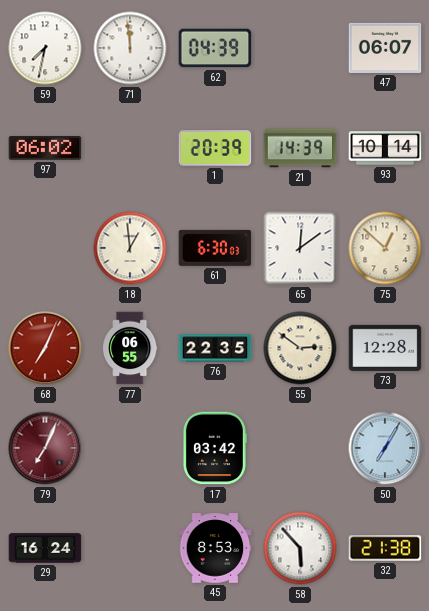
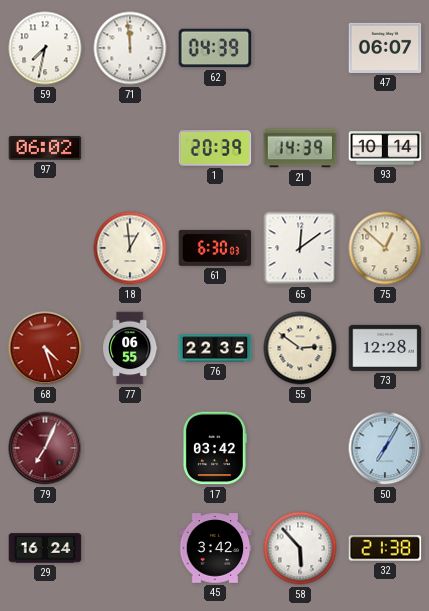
68: 7:04 -> 4:27 (45, 348)
45: 8:53 -> 3:42 (215, 548)
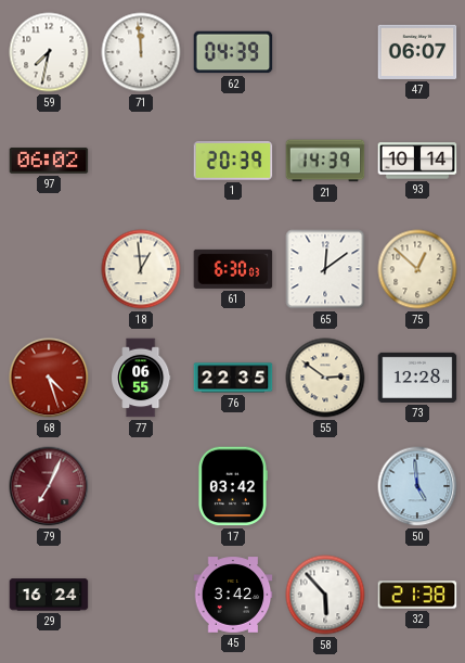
50: 7:05 -> 4:59 (417, 486)
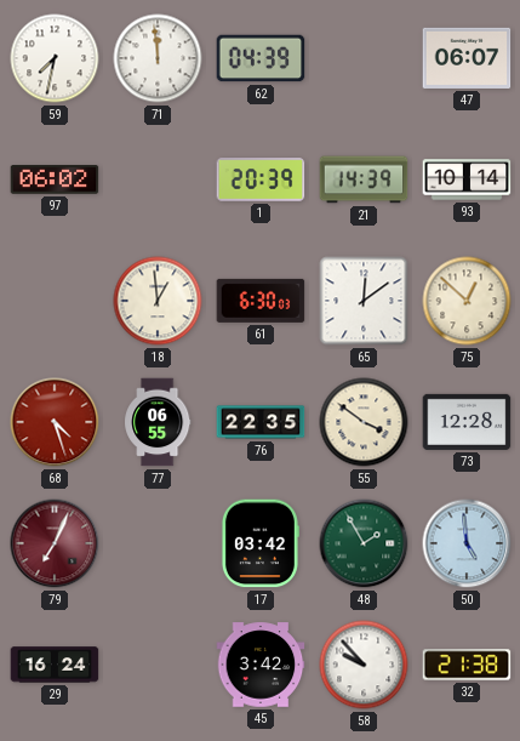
55: 2:51 -> 3:51 (364, 422)
48: none -> 1:55 (364, 543)
58: 5:53 -> 9:53 (364, 665)
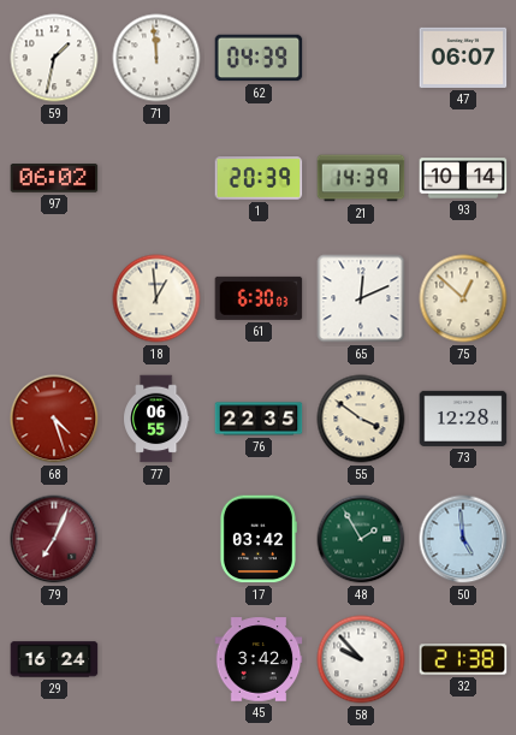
59: 7:32 -> 1:32 (54, 58)
65: 12:09 -> 12:11 (361, 298)
